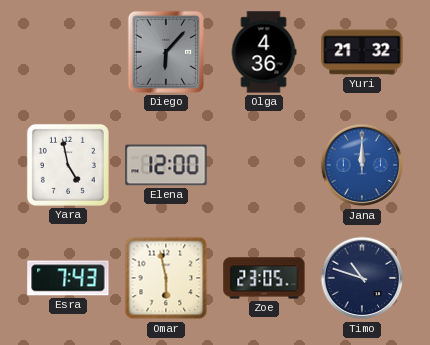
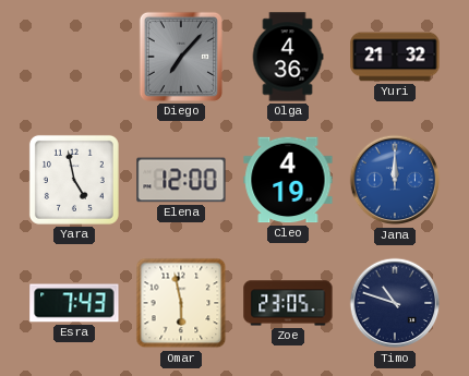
Diego: 6:07 -> 7:07 (181, 57)
Cleo: none -> 4:19 (288, 180)
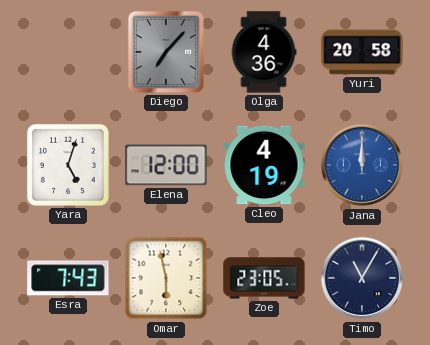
Yuri: 21:32 -> 20:58 (362, 52)
Yara: 4:58 -> 5:03 (68, 165)
Timo: 10:48 -> 11:05 (362, 278)
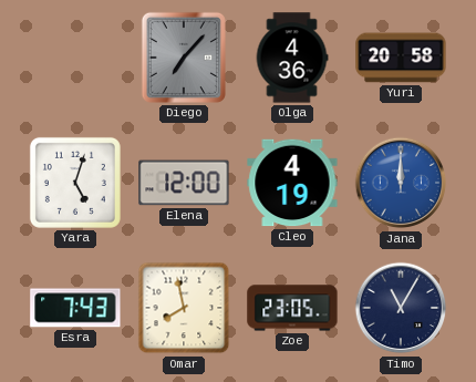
Omar: 5:58 -> 7:58 (184, 308)
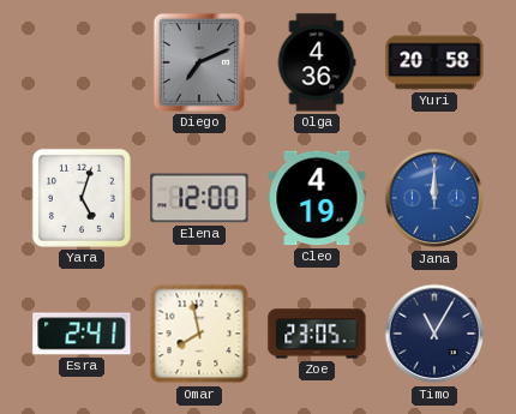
Diego: 7:07 -> 7:11 (199, 62)
Esra: 7:43 -> 2:41 (82, 334)
